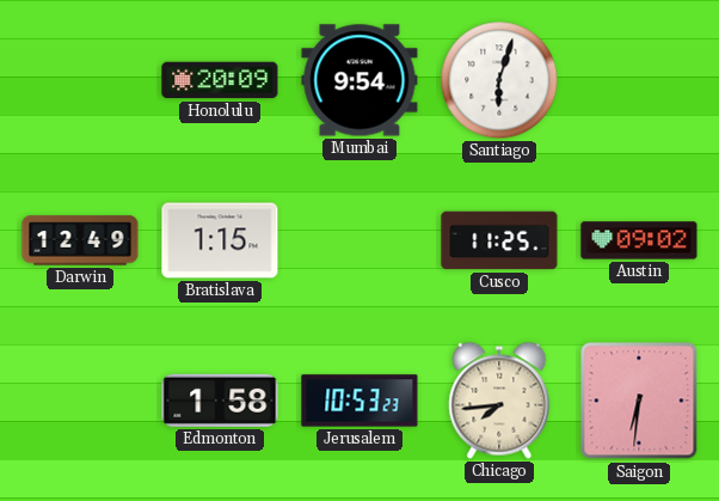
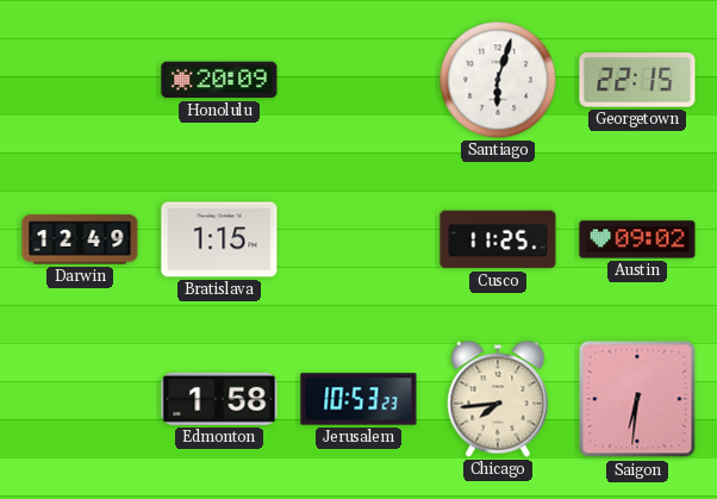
Mumbai: 9:54 -> none (359, 80)
Georgetown: none -> 22:15 (637, 80)
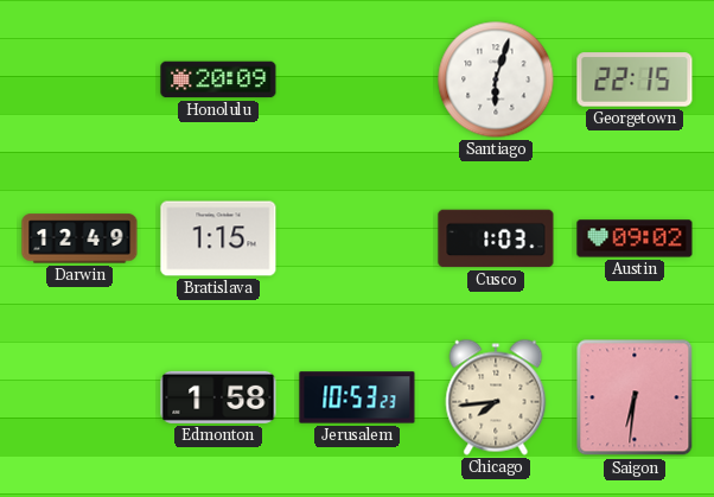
Cusco: 11:25 -> 1:03 (496, 238)
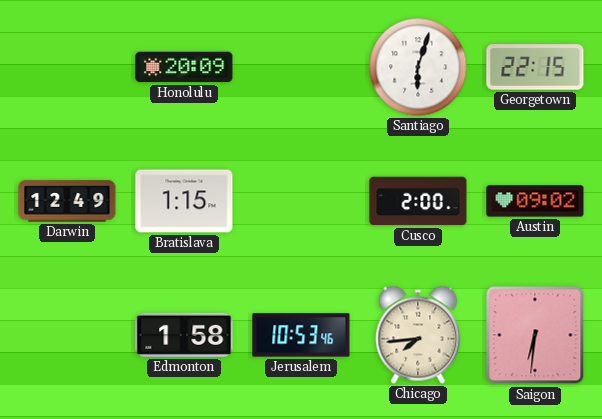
Cusco: 1:03 -> 2:00 (418, 201)
Jerusalem: 10:53:23 -> 10:53:46 (301, 335)
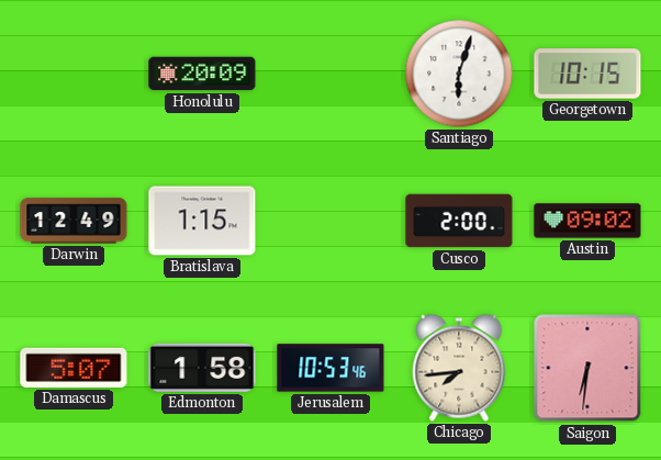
Georgetown: 22:15 -> 10:15 (587, 74)
Damascus: none -> 5:07 (74, 368)
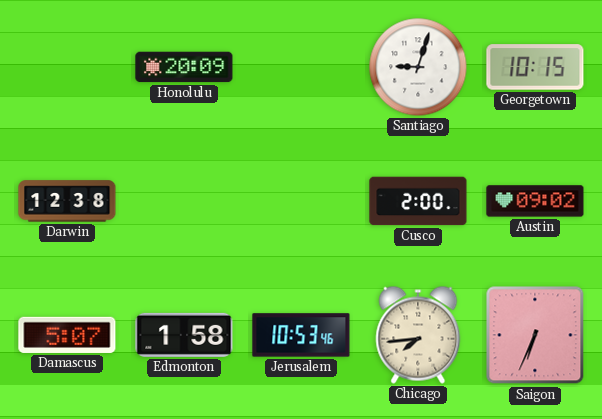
Santiago: 6:03 -> 9:03 (418, 67)
Darwin: 12:49 -> 12:38 (67, 201)
Bratislava: 1:15 -> none (202, 221)
Saigon: 6:31 -> 6:34 (535, 335)
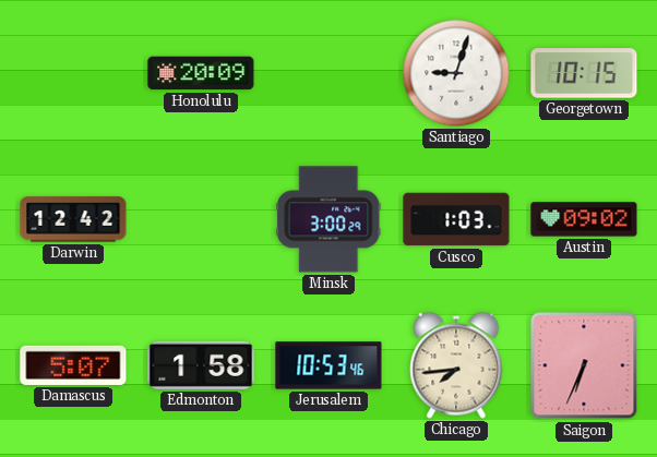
Darwin: 12:38 -> 12:42 (73, 219)
Minsk: none -> 3:00 (329, 219)
Cusco: 2:00 -> 1:03 (456, 219)
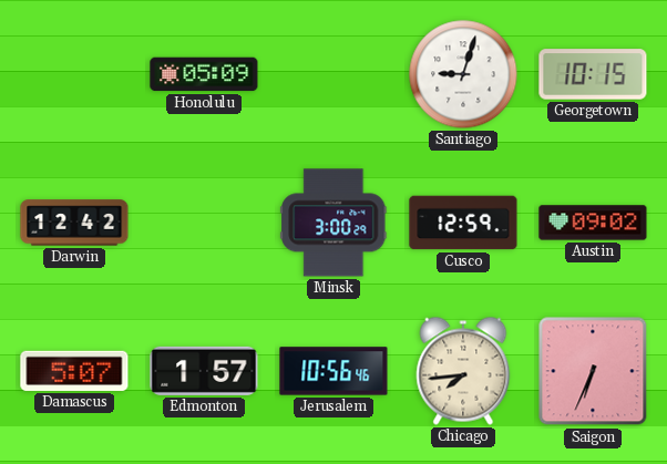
Honolulu: 20:09 -> 05:09 (204, 74)
Cusco: 1:03 -> 12:59 (463, 223)
Edmonton: 1:58 -> 1:57 (204, 371)
Jerusalem: 10:53 -> 10:56 (334, 371)
